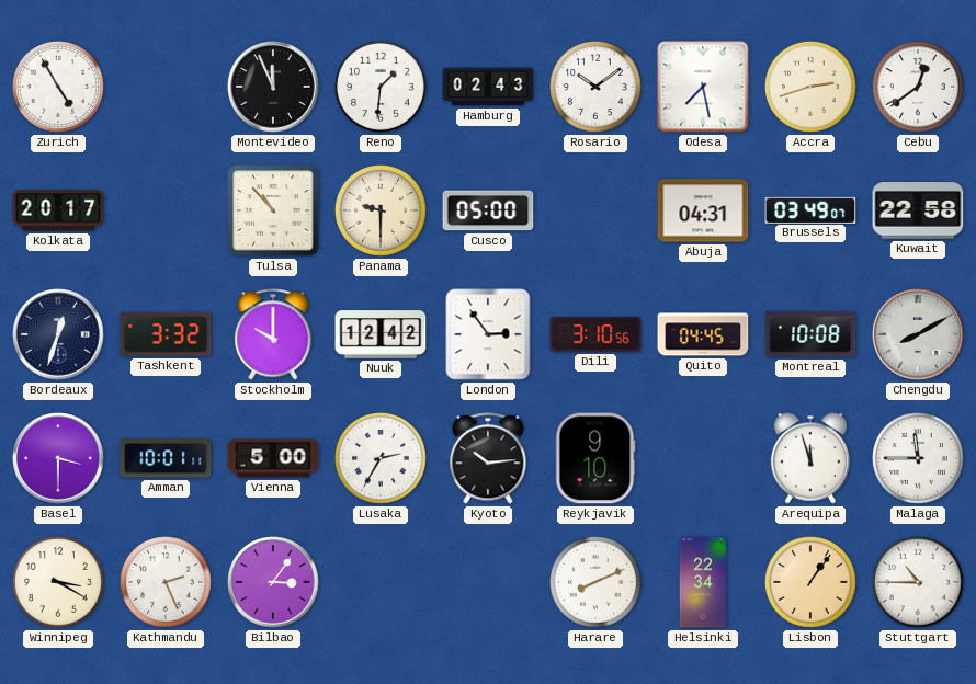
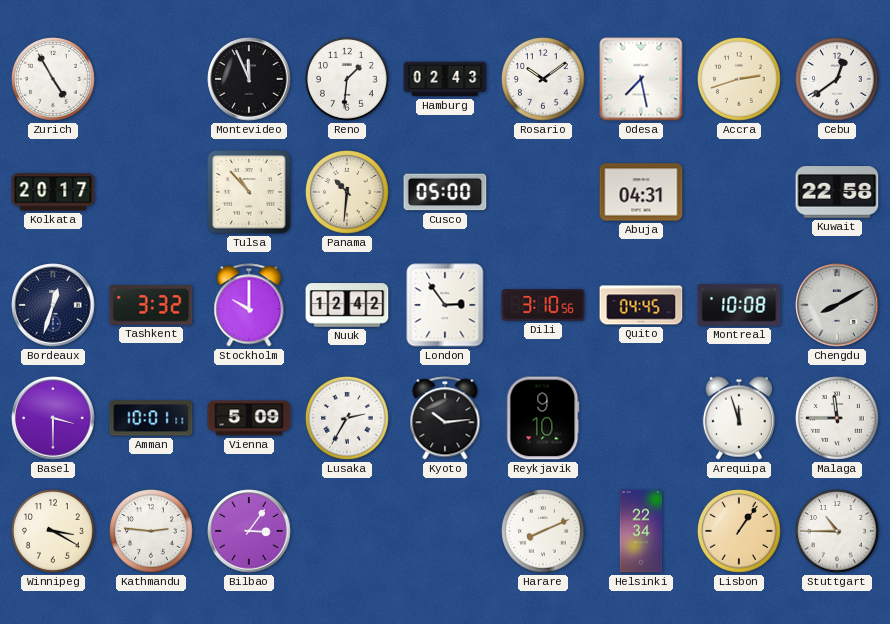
Panama: 9:30 -> 10:31 (348, 193)
Brussels: 03:49 -> none (810, 209)
Vienna: 5:00 -> 5:09 (249, 418)
Kathmandu: 2:26 -> 2:46 (152, 532)
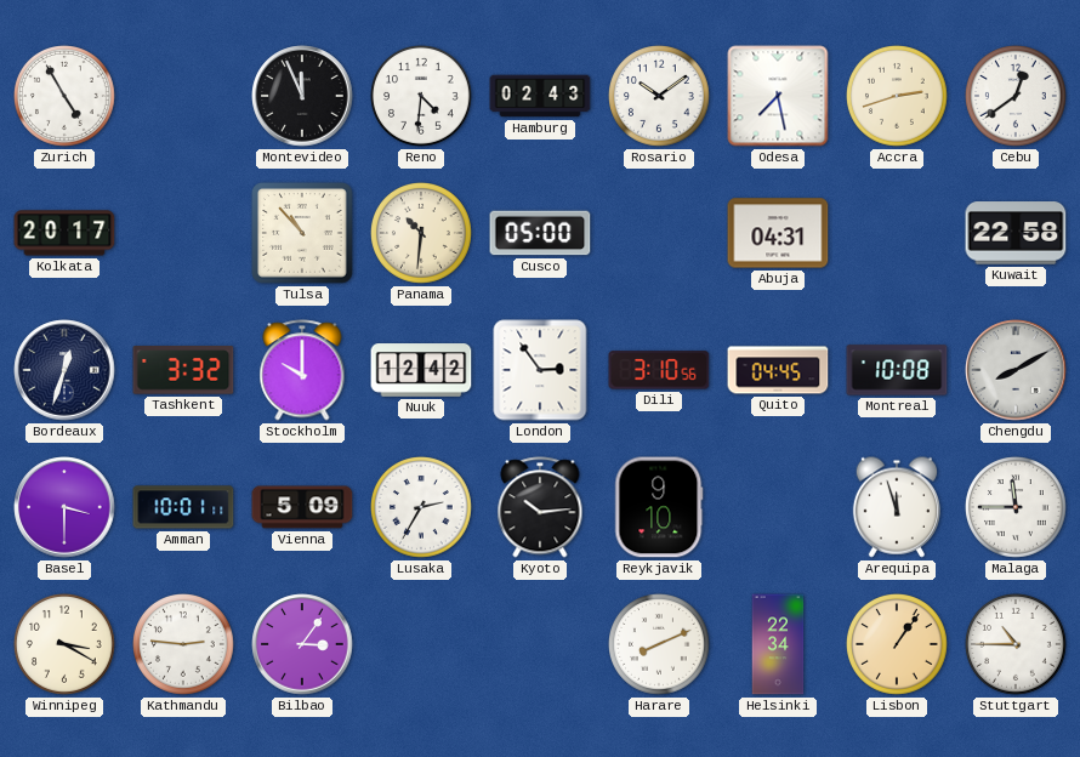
Reno: 1:31 -> 4:31 (422, 97)
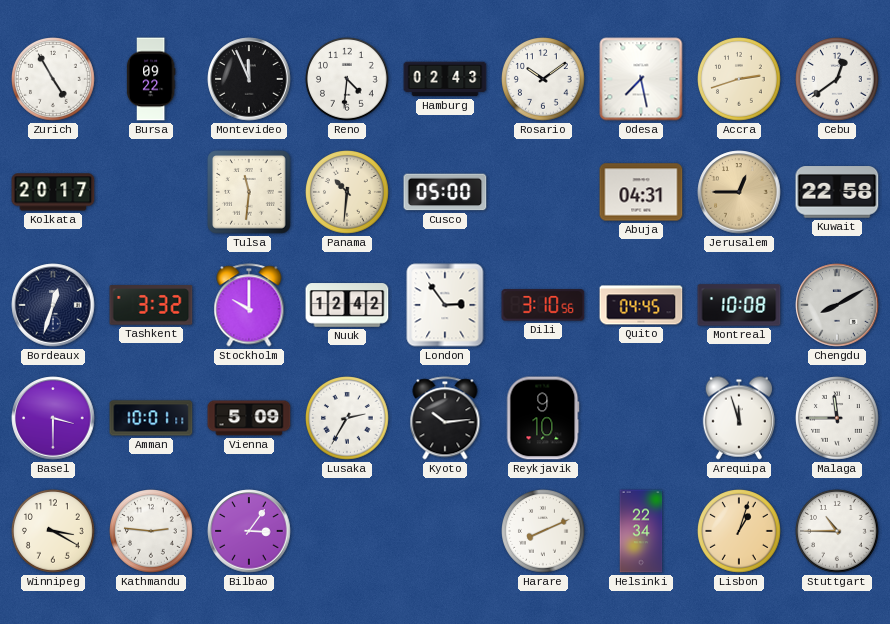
Bursa: none -> 09:22 (151, 79)
Tulsa: 10:53 -> 11:31 (249, 192)
Jerusalem: none -> 12:45 (739, 192)
Lisbon: 1:06 -> 1:03 (740, 532)
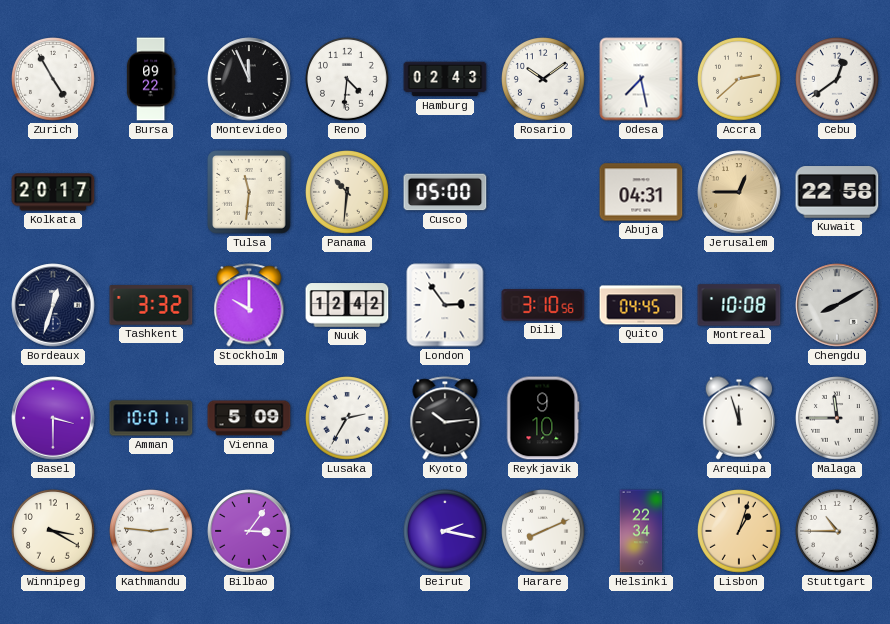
Accra: 2:42 -> 2:38 (740, 80)
Beirut: none -> 2:17 (446, 532)
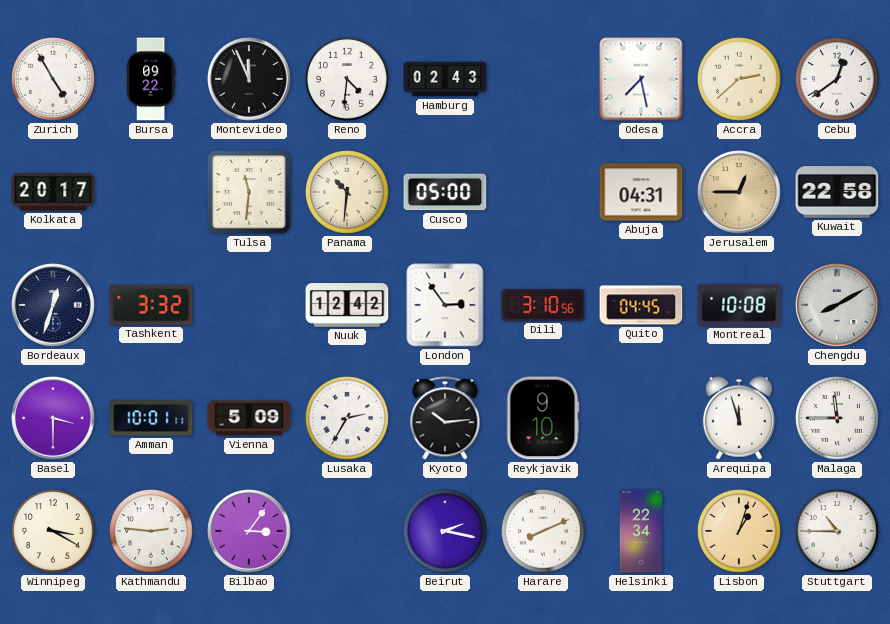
Rosario: 10:09 -> none (544, 80)
Stockholm: 10:00 -> none (249, 305)
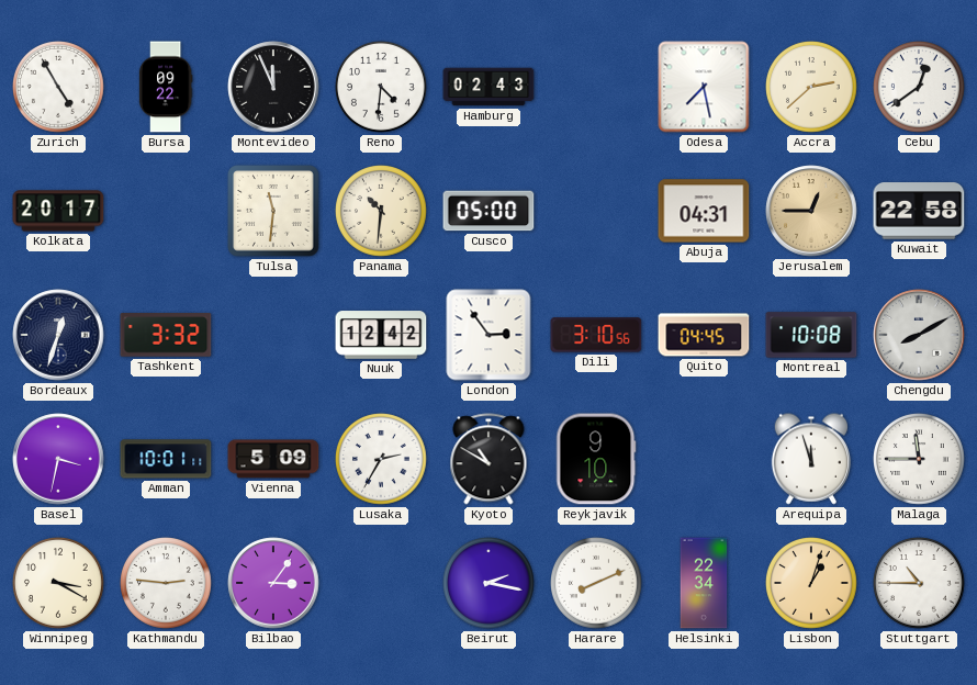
Basel: 3:30 -> 3:32 (58, 459)
Kyoto: 10:14 -> 10:50 (488, 459)
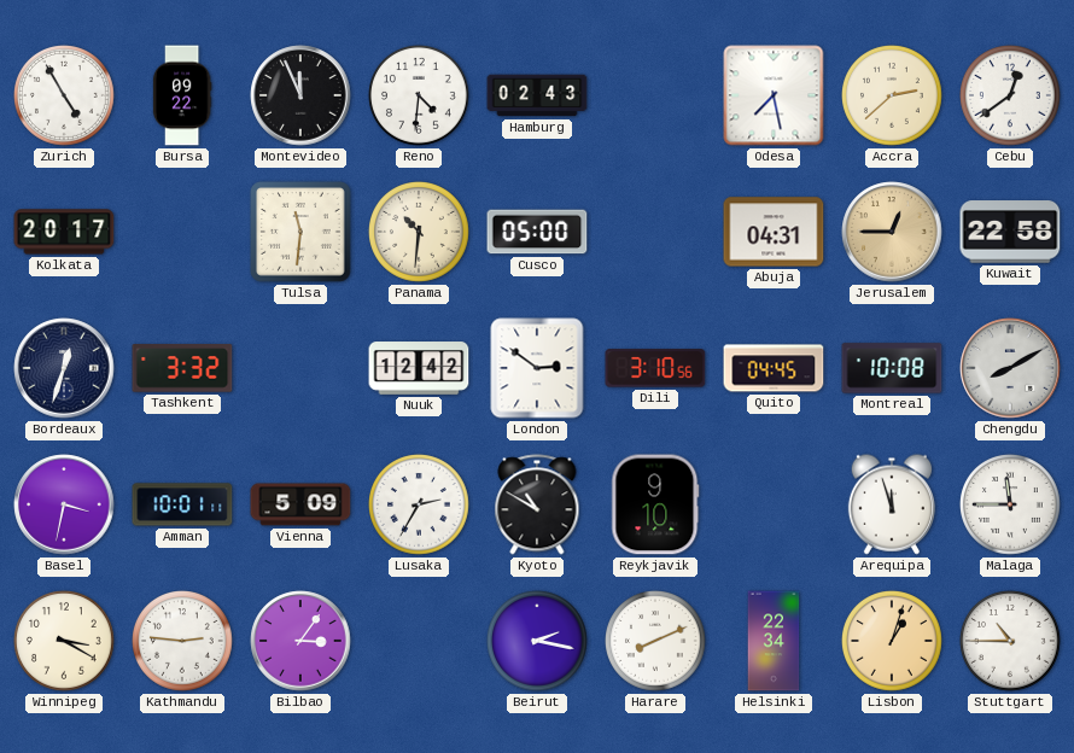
London: 2:54 -> 2:51 (537, 368)
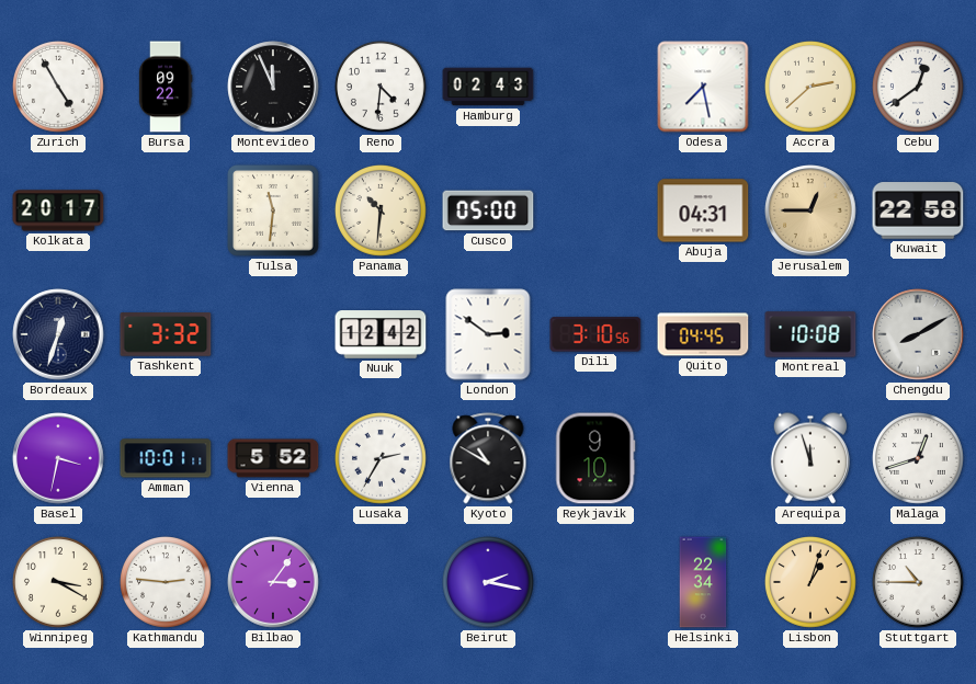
Vienna: 5:09 -> 5:52 (273, 458)
Malaga: 11:45 -> 12:42 (919, 459)
Harare: 8:11 -> none (656, 642)
